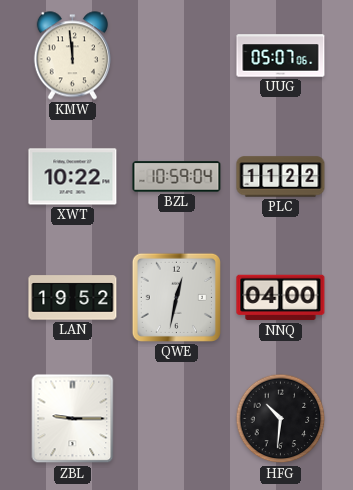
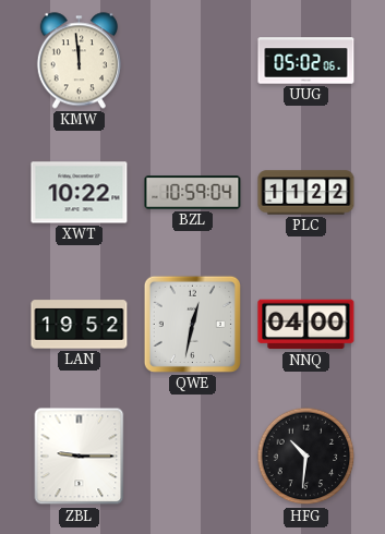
UUG: 05:07 -> 05:02 (306, 61)
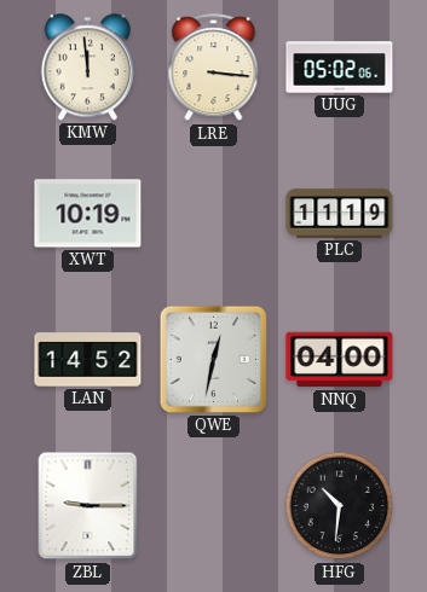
LRE: none -> 3:16 (214, 68)
XWT: 10:22 -> 10:19 (88, 214)
BZL: 10:59 -> none (193, 193)
PLC: 11:22 -> 11:19 (340, 214)
LAN: 19:52 -> 14:52 (88, 360)
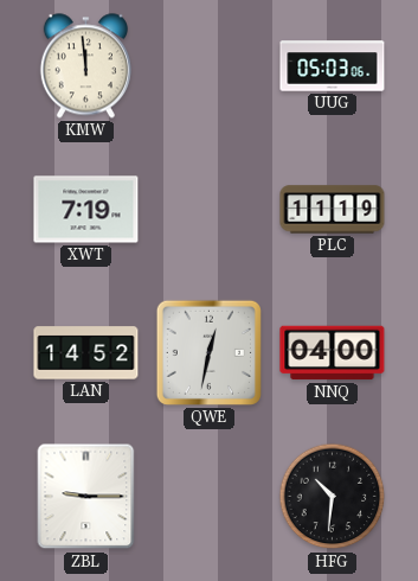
LRE: 3:16 -> none (214, 68)
UUG: 05:02 -> 05:03 (333, 66)
XWT: 10:19 -> 7:19 (86, 210)
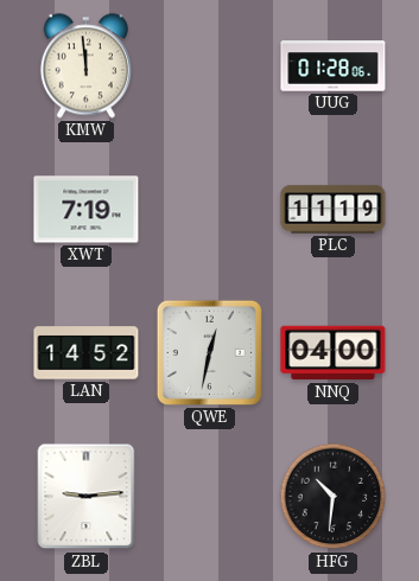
UUG: 05:03 -> 01:28 (334, 66)
ZBL: 9:15 -> 9:14 (87, 497)
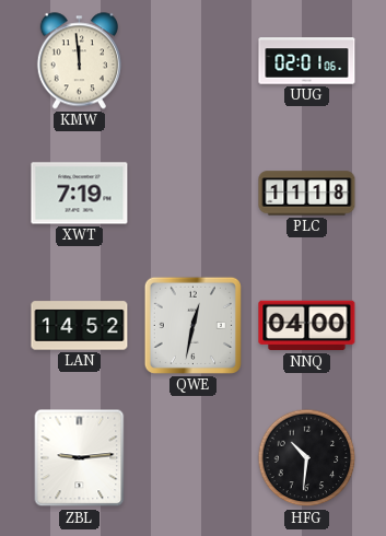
UUG: 01:28 -> 02:01 (307, 61)
PLC: 11:19 -> 11:18 (307, 194)
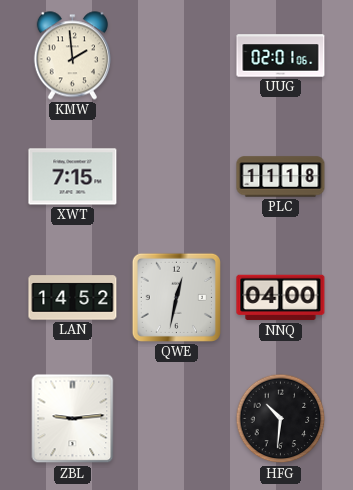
KMW: 11:59 -> 1:59 (72, 56)
XWT: 7:19 -> 7:15 (73, 177)
